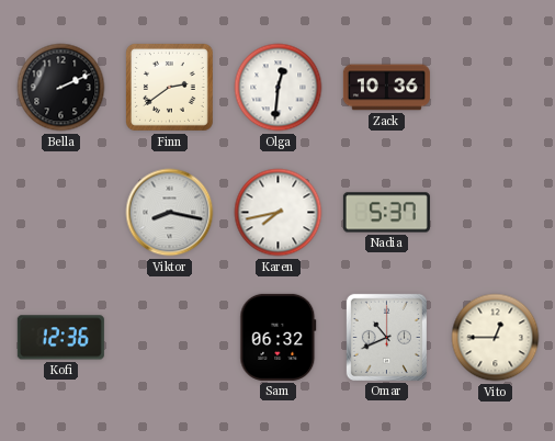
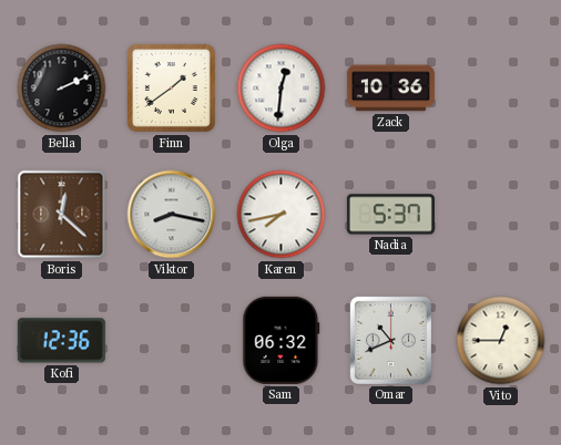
Finn: 2:39 -> 1:39 (171, 87)
Boris: none -> 12:22 (62, 215)
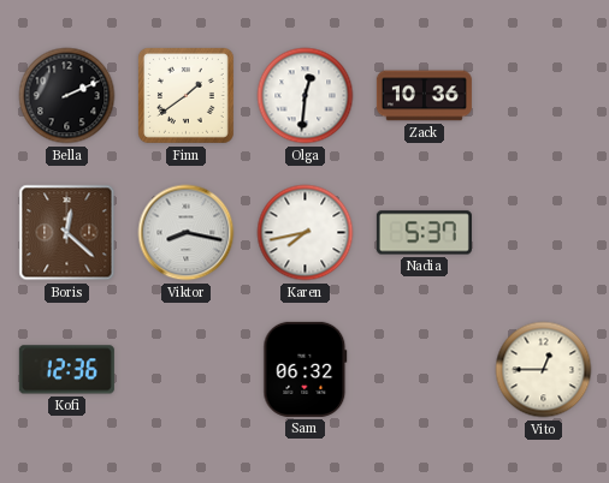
Omar: 10:41 -> none (390, 340)
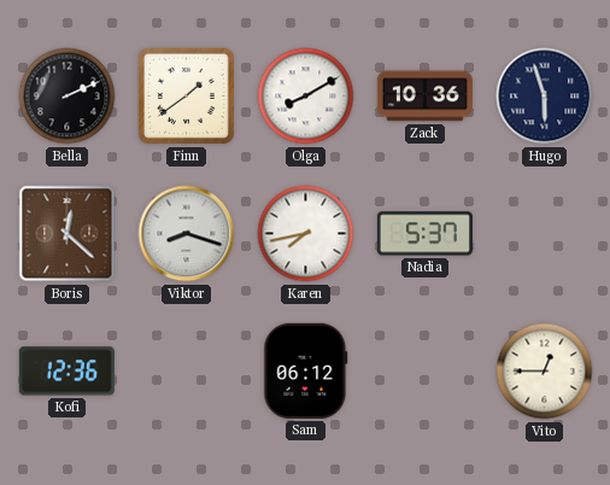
Olga: 12:31 -> 8:10 (306, 97)
Hugo: none -> 5:57 (545, 97)
Viktor: 8:17 -> 8:18 (187, 234)
Sam: 06:32 -> 06:12 (306, 370)
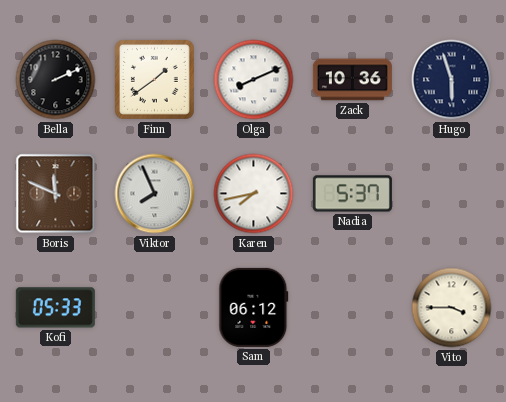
Olga: 8:10 -> 8:11 (254, 80)
Boris: 12:22 -> 11:49 (56, 194)
Viktor: 8:18 -> 7:56 (155, 194)
Kofi: 12:36 -> 05:33 (55, 308)
Vito: 12:45 -> 3:45 (452, 308)
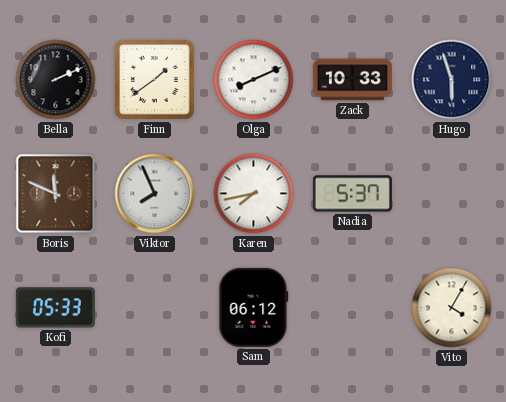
Zack: 10:36 -> 10:33 (352, 80)
Vito: 3:45 -> 4:05 (452, 308)
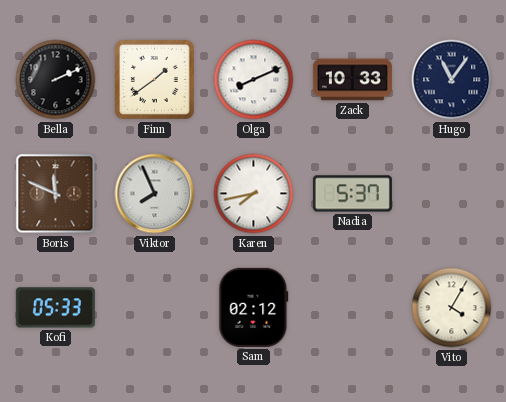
Hugo: 5:57 -> 11:06 (452, 80)
Sam: 06:12 -> 02:12 (254, 307)
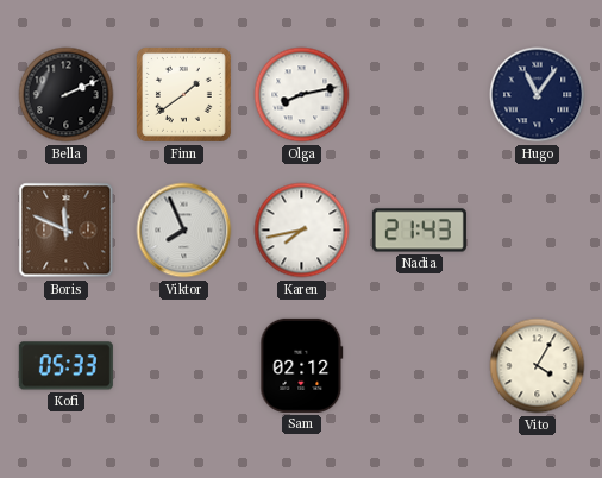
Olga: 8:11 -> 8:13 (302, 95)
Zack: 10:33 -> none (352, 80)
Nadia: 5:37 -> 21:43 (419, 231)
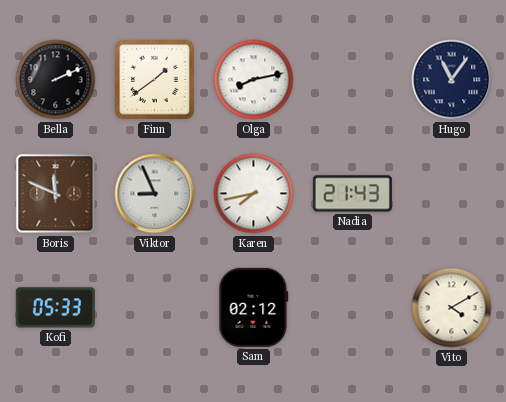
Viktor: 7:56 -> 8:56 (155, 194)
Vito: 4:05 -> 4:10 (452, 308)
